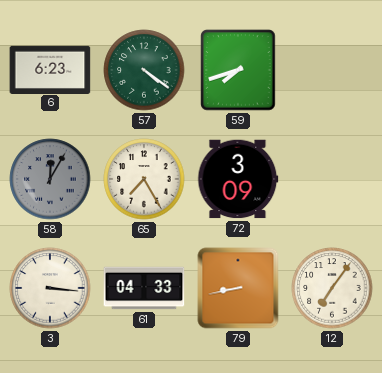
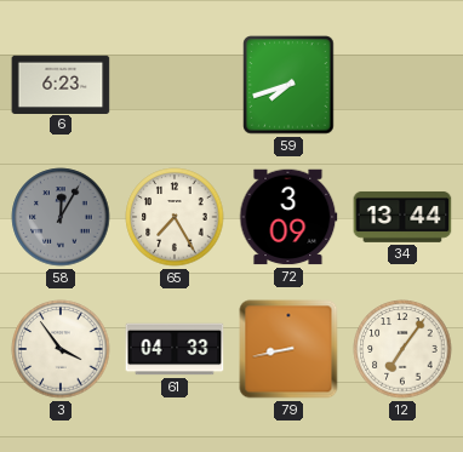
57: 4:21 -> none (144, 70)
34: none -> 13:44 (402, 217)
3: 3:16 -> 3:54 (61, 349)
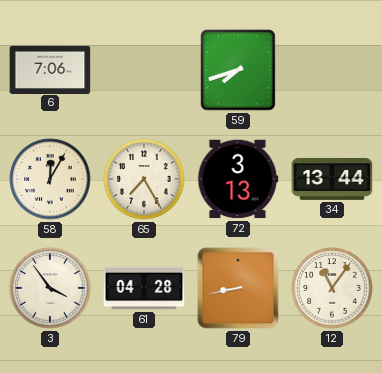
6: 6:23 -> 7:06 (50, 69)
58 dial: grey -> cream (50, 179)
72: 3:09 -> 3:13 (238, 179)
61: 04:33 -> 04:28 (144, 288)
12: 7:06 -> 11:06 (332, 288)
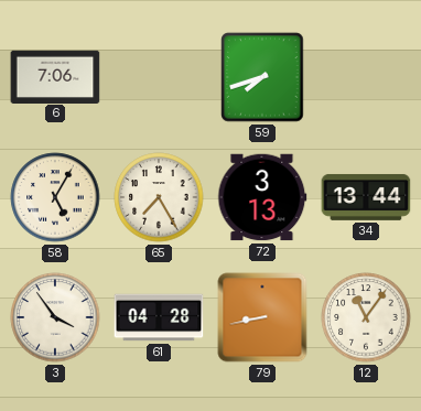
58: 12:05 -> 5:05 (55, 197)
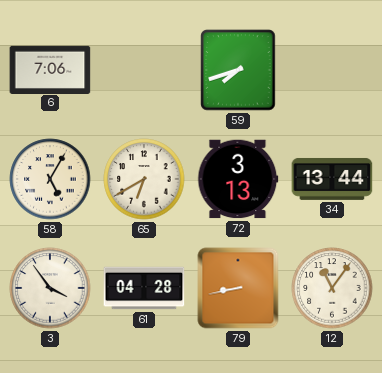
65: 7:25 -> 6:40 (144, 179)
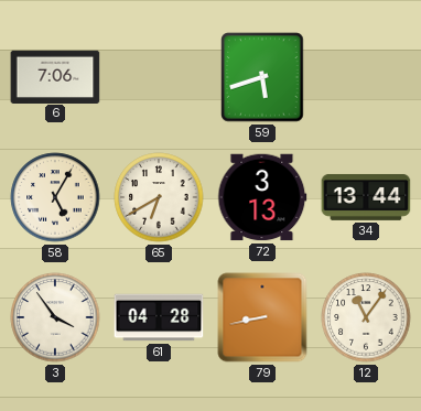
59: 7:42 -> 5:42 (262, 77)
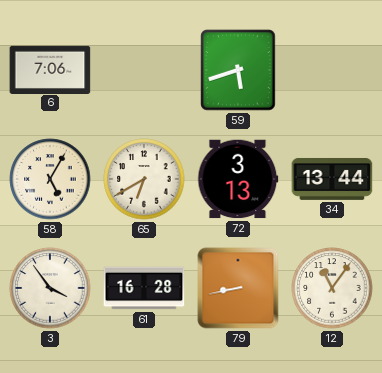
61: 04:28 -> 16:28 (144, 288)
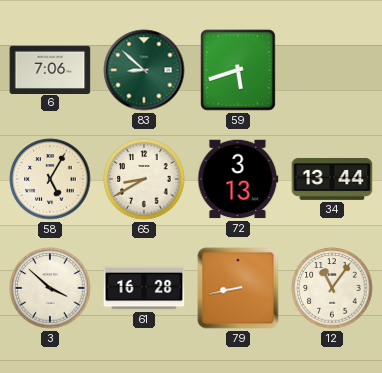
83: none -> 8:52 (144, 70)
65: 6:40 -> 8:40 (144, 179)
3: 3:54 -> 3:52 (50, 288)
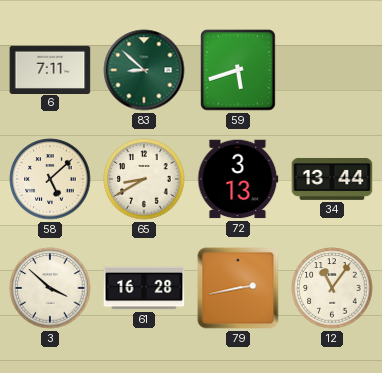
6: 7:06 -> 7:11 (50, 69)
58: 5:05 -> 5:08 (50, 179)
79: 8:43 -> 2:43 (238, 288)
